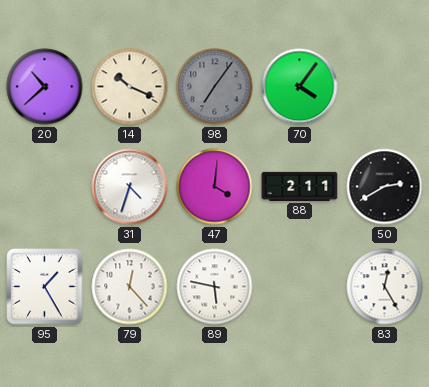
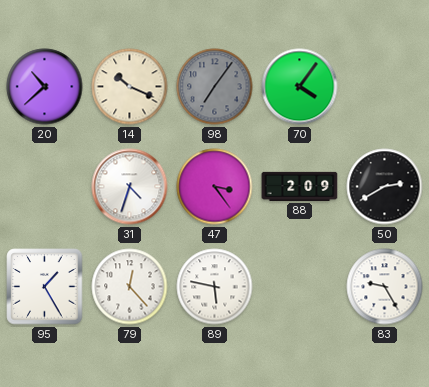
47: 4:01 -> 3:24 (215, 187)
88: 2:11 -> 2:09 (300, 186)
83: 12:25 -> 9:25 (385, 287)
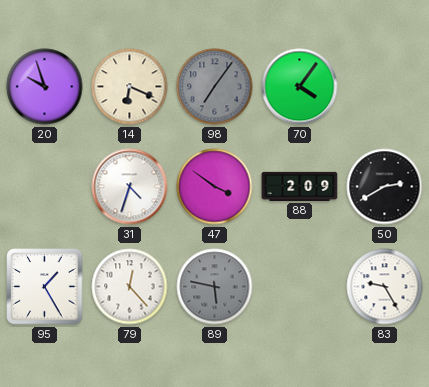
20: 10:38 -> 9:57 (45, 87)
14: 10:19 -> 6:19 (130, 87)
47: 3:24 -> 3:51 (215, 187)
89 dial: white -> grey (215, 287)
